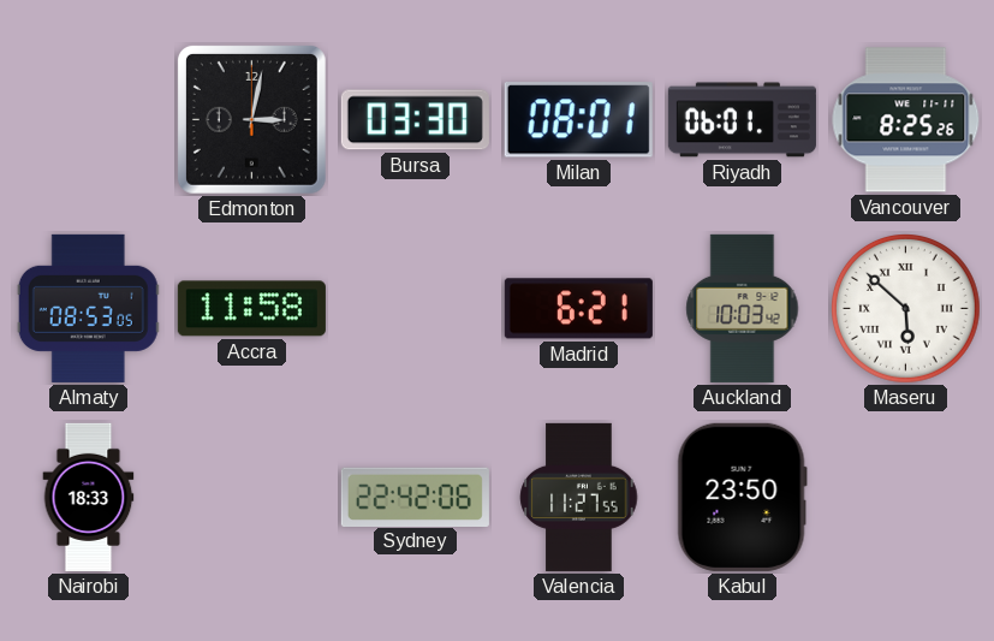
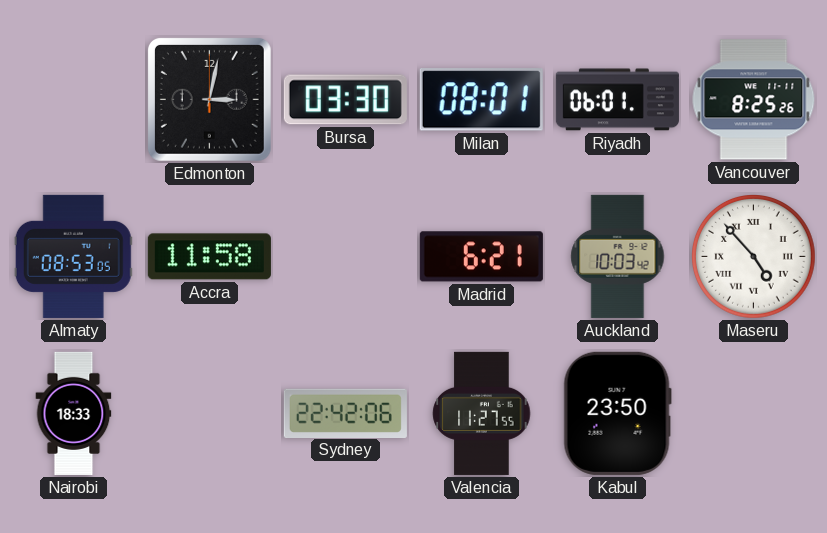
Maseru: 5:52 -> 4:53 (754, 257)
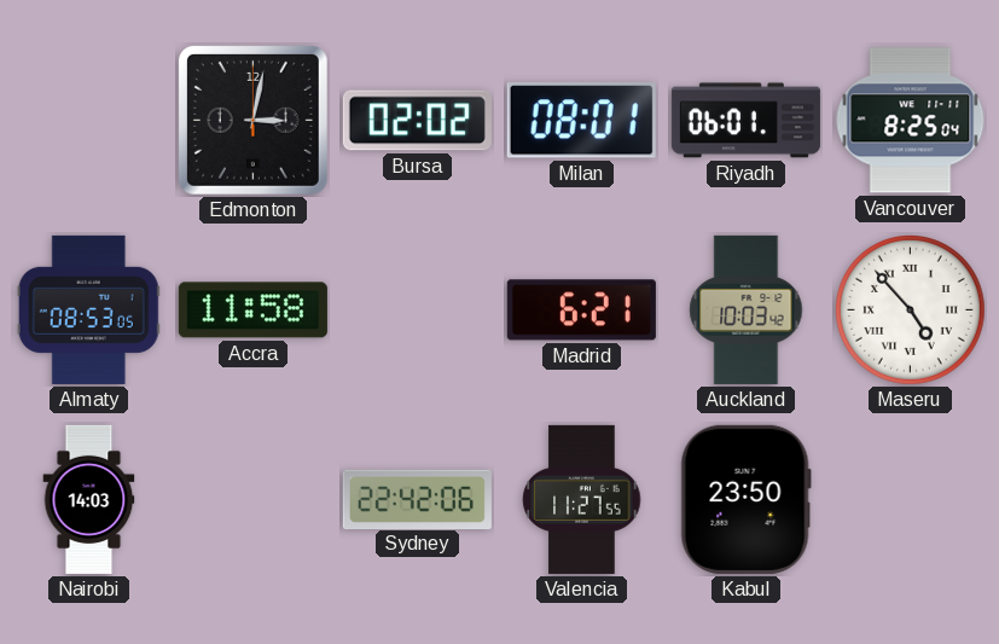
Bursa: 03:30 -> 02:02 (417, 121)
Vancouver: 8:25:26 -> 8:25:04 (911, 121)
Nairobi: 18:33 -> 14:03 (89, 499)
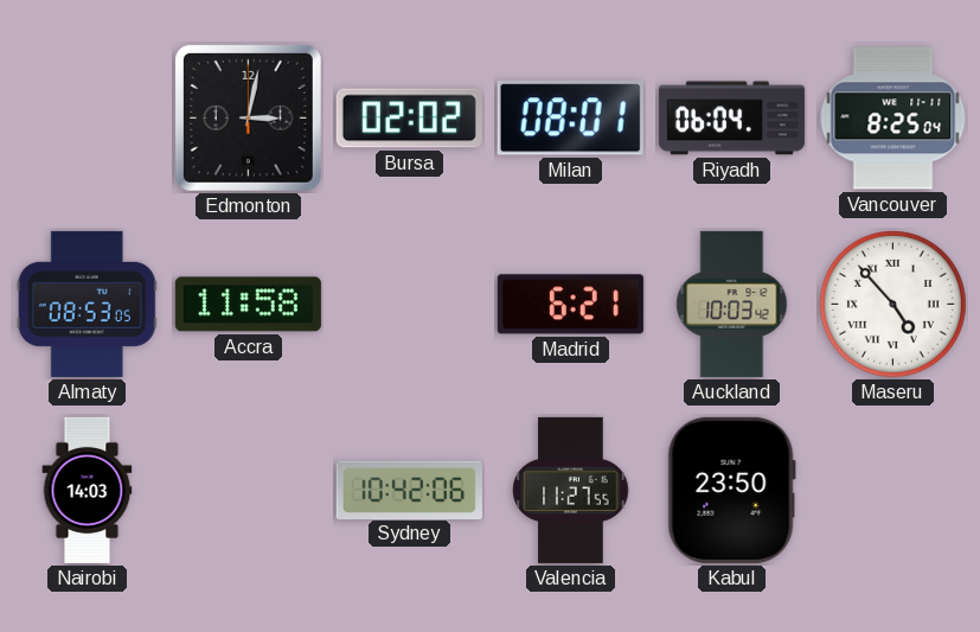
Riyadh: 06:01 -> 06:04 (731, 119)
Sydney: 22:42 -> 10:42 (409, 490)
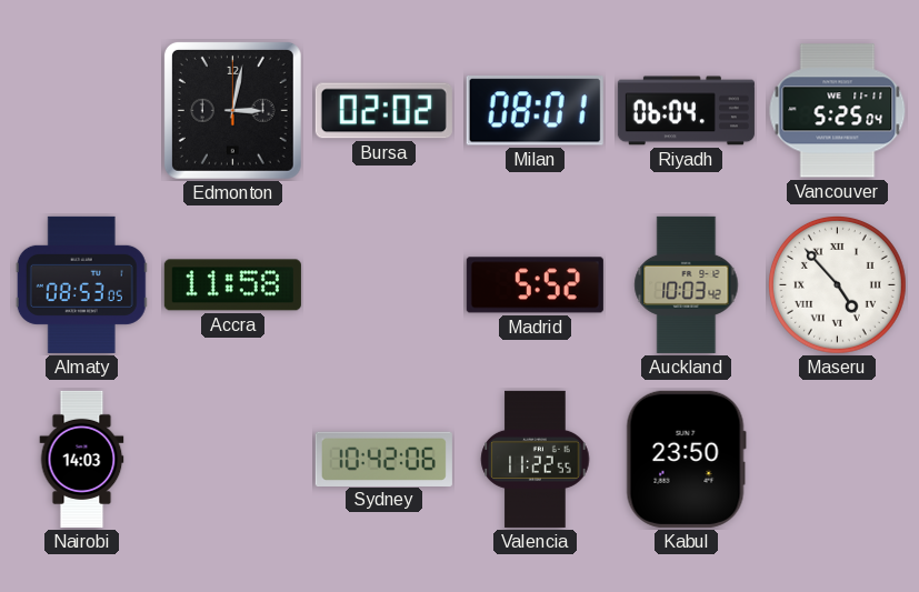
Vancouver: 8:25 -> 5:25 (838, 111)
Madrid: 6:21 -> 5:52 (535, 285)
Valencia: 11:27 -> 11:22 (536, 459)
